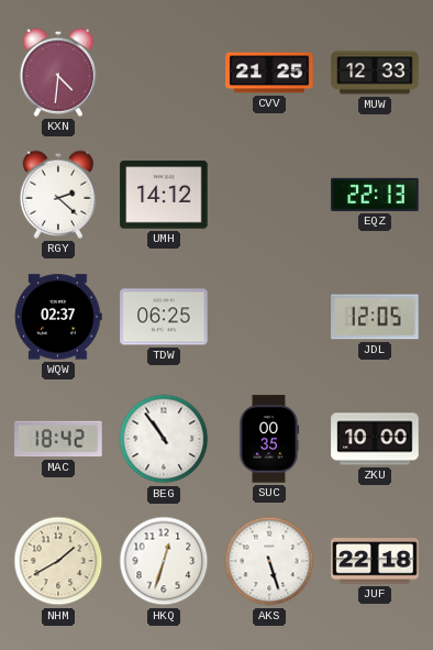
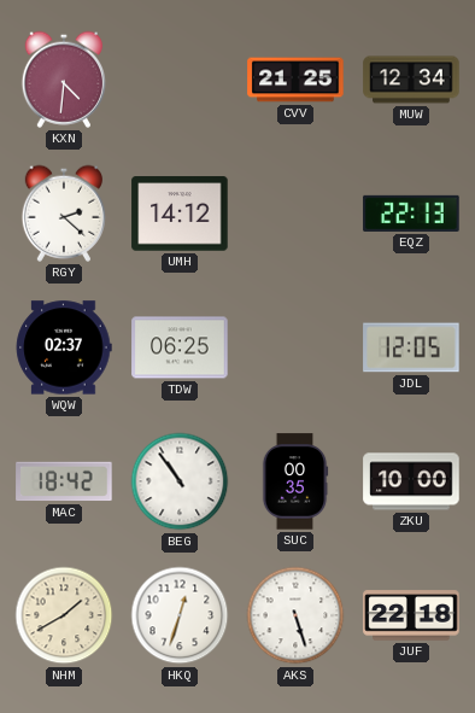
MUW: 12:33 -> 12:34 (411, 80)
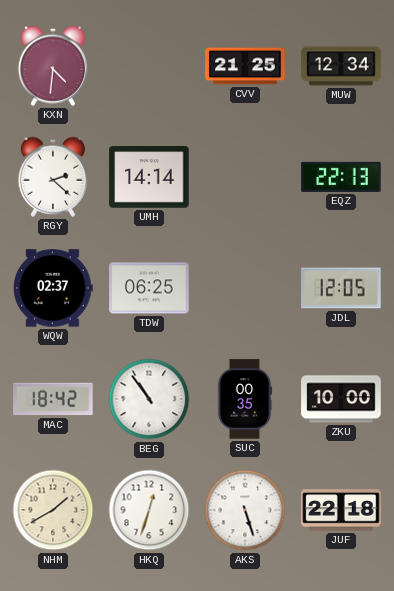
UMH: 14:12 -> 14:14 (149, 177)
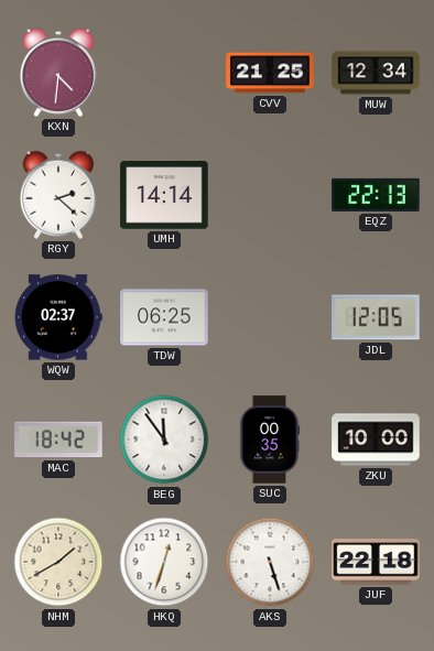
BEG: 10:54 -> 11:54 (164, 440)
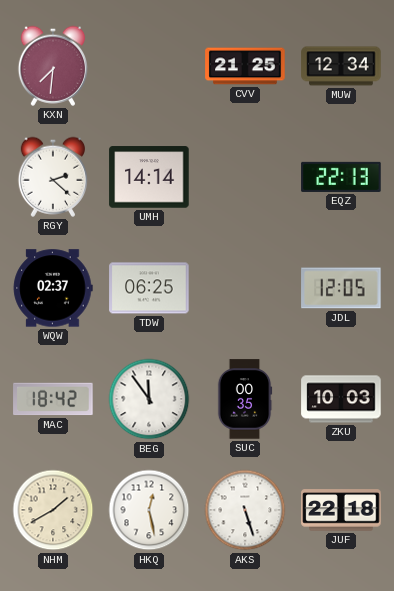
KXN: 4:31 -> 7:31 (52, 66)
ZKU: 10:00 -> 10:03 (341, 399)
HKQ: 12:33 -> 12:28 (149, 510)
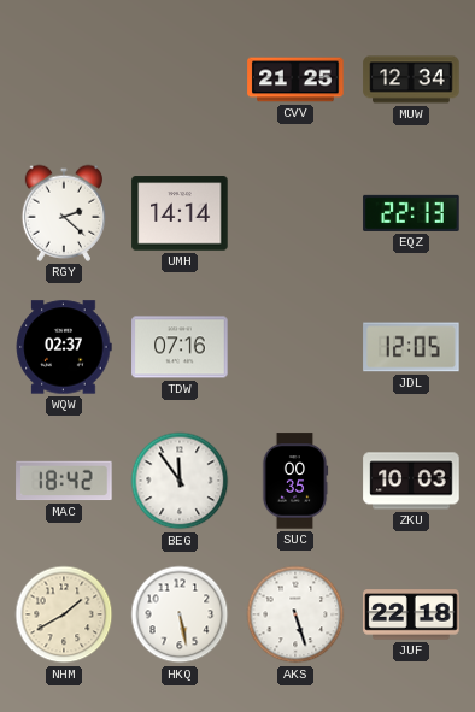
KXN: 7:31 -> none (52, 66)
TDW: 06:25 -> 07:16 (180, 347)
HKQ: 12:28 -> 5:28 (180, 614)
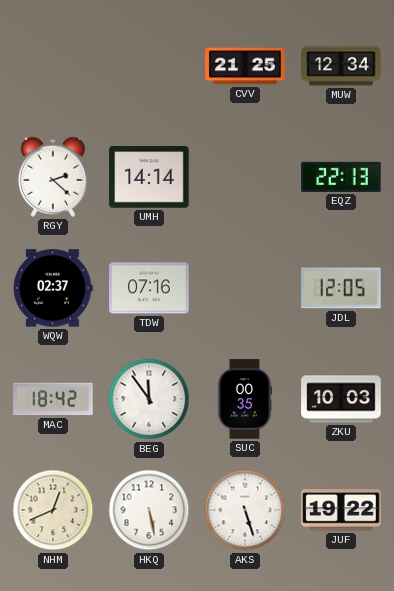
NHM: 1:40 -> 12:41 (53, 510)
JUF: 22:18 -> 19:22 (341, 510)
